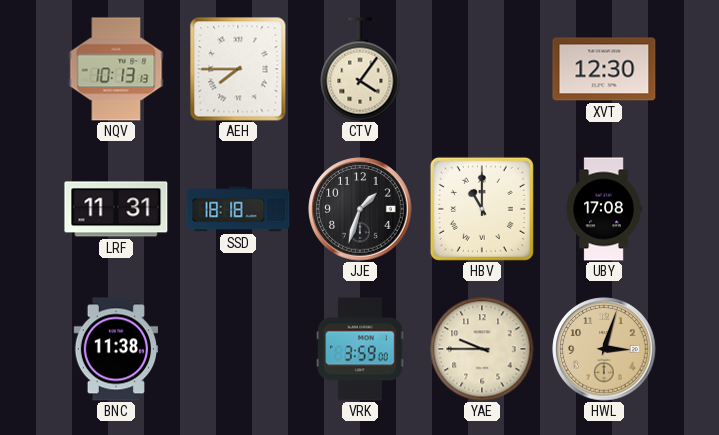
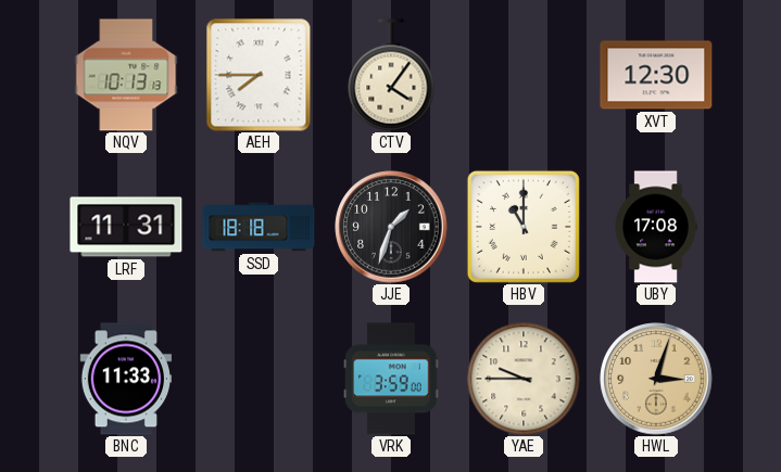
BNC: 11:38 -> 11:33 (126, 379)
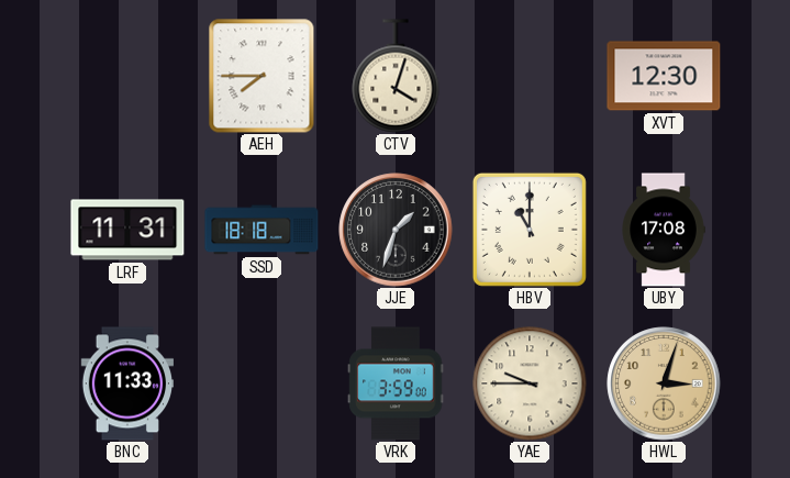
NQV: 10:13 -> none (126, 75)
CTV: 4:06 -> 4:03 (396, 76)
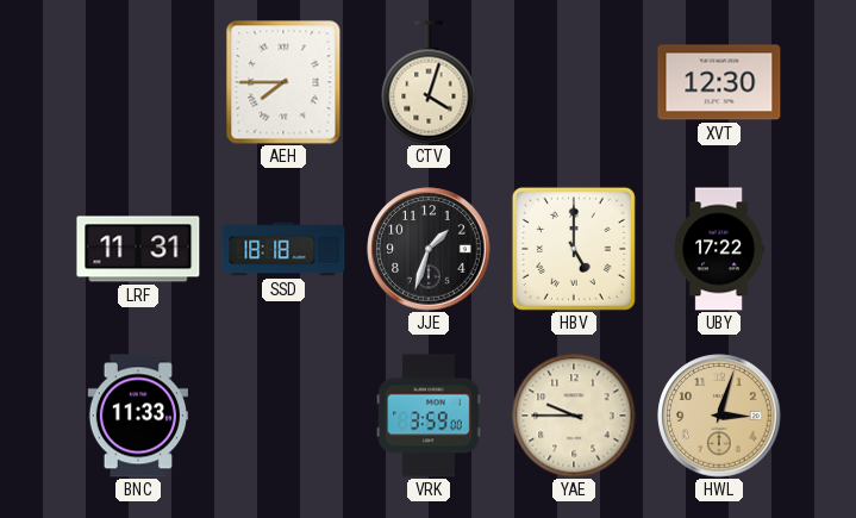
HBV: 11:00 -> 5:00 (574, 249)
UBY: 17:08 -> 17:22 (719, 249)
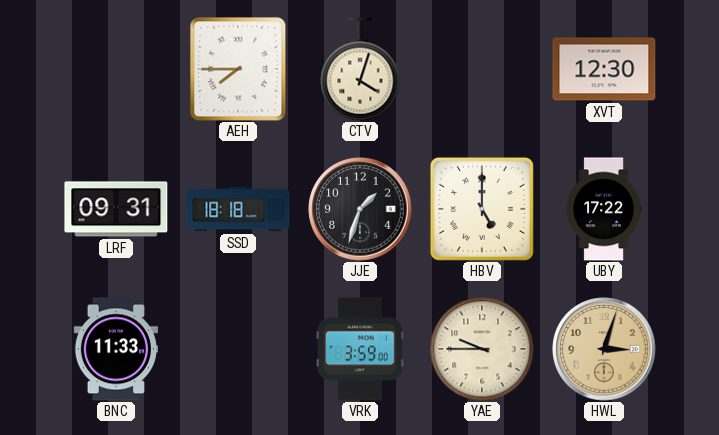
LRF: 11:31 -> 09:31 (116, 209)
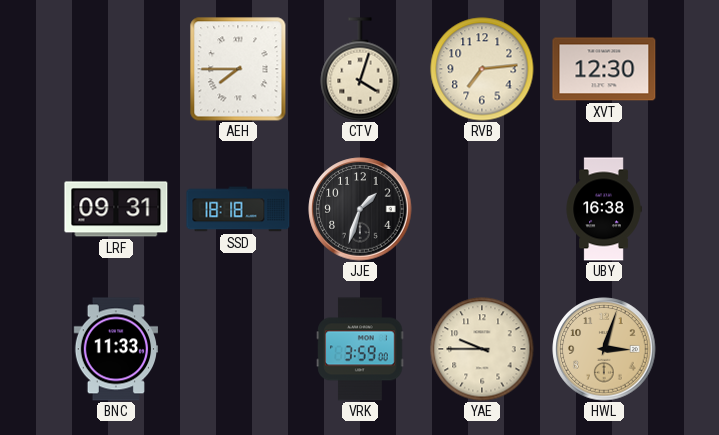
RVB: none -> 7:14 (482, 69)
HBV: 5:00 -> none (482, 209)
UBY: 17:22 -> 16:38 (604, 209)
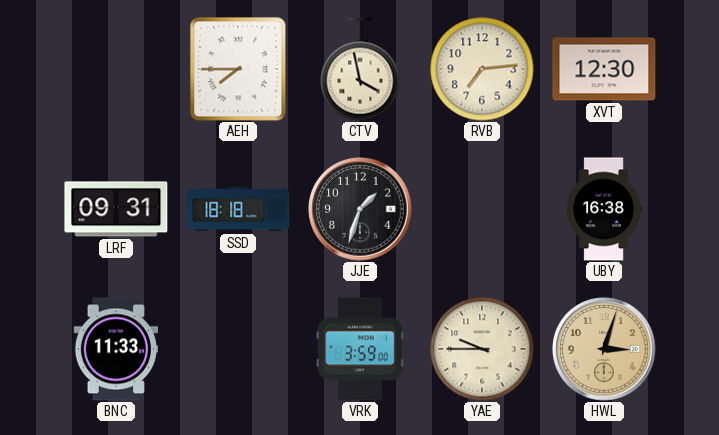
CTV: 4:03 -> 3:58 (360, 69)
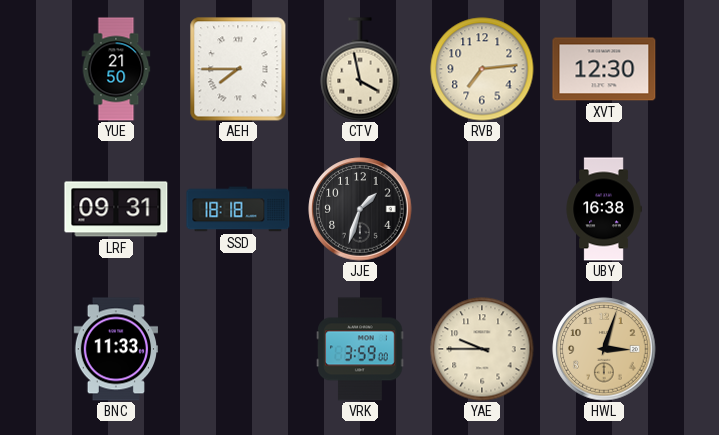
YUE: none -> 21:50 (116, 69)
